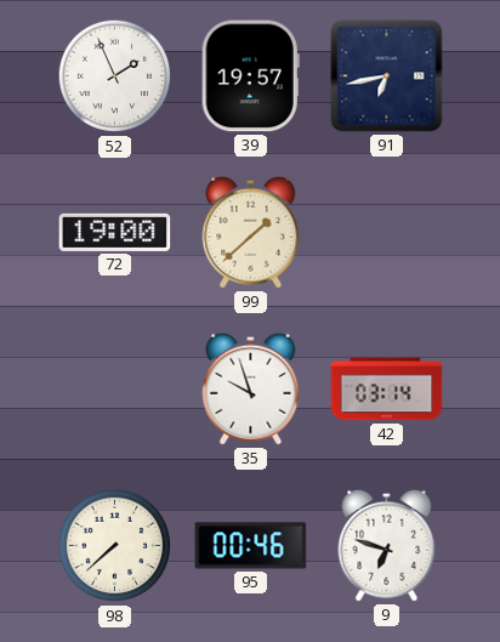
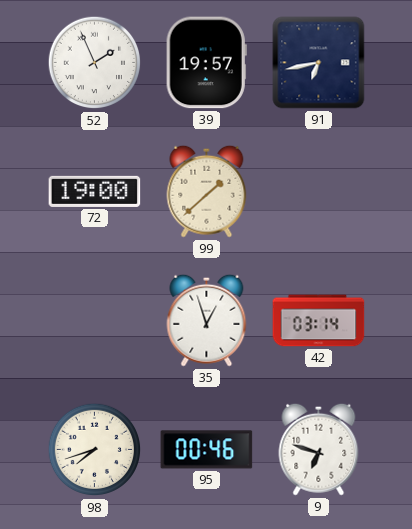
35: 9:57 -> 12:57 (207, 320)
98: 7:38 -> 7:42 (95, 450)
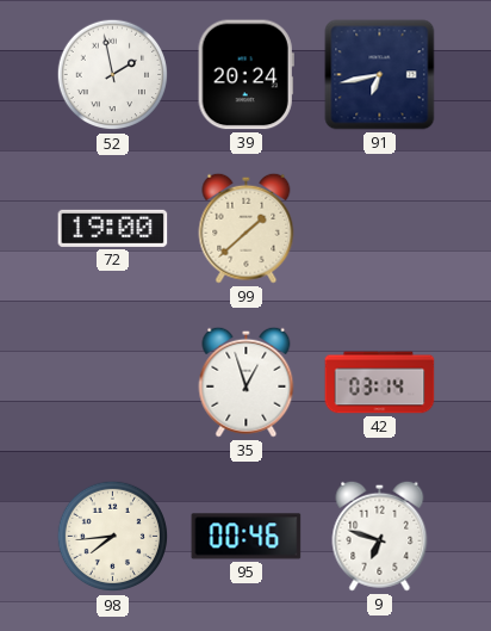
52: 1:56 -> 1:58 (113, 75)
39: 19:57 -> 20:24 (245, 75)
98: 7:42 -> 7:44 (113, 537)
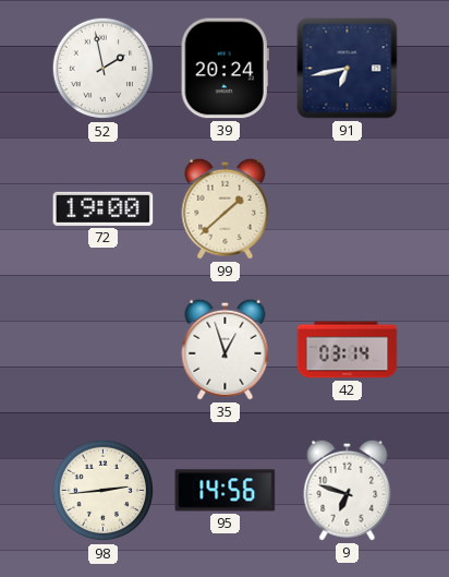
98: 7:44 -> 2:44 (104, 491)
95: 00:46 -> 14:56 (226, 491)
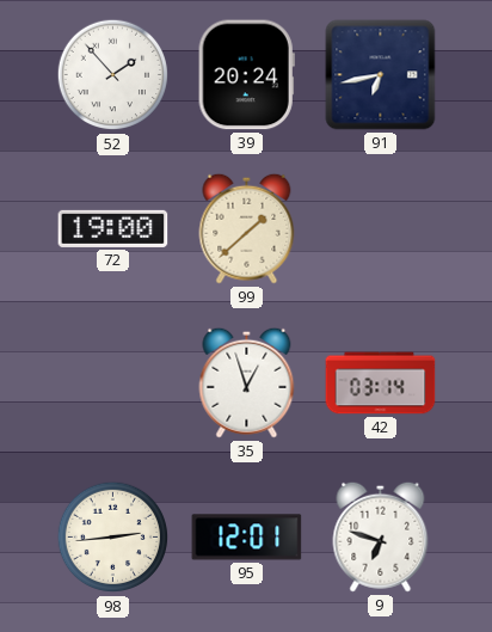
52: 1:58 -> 1:53 (113, 75)
95: 14:56 -> 12:01 (247, 538)
